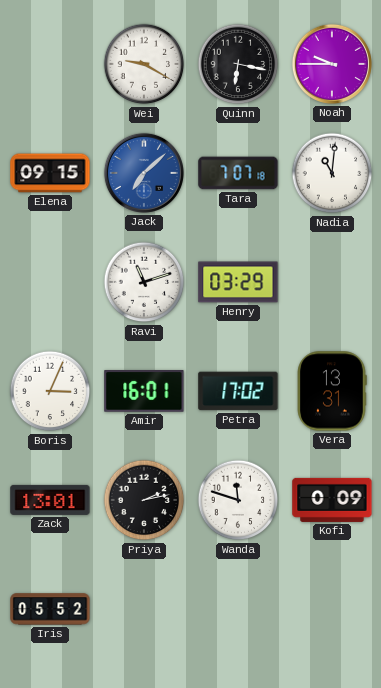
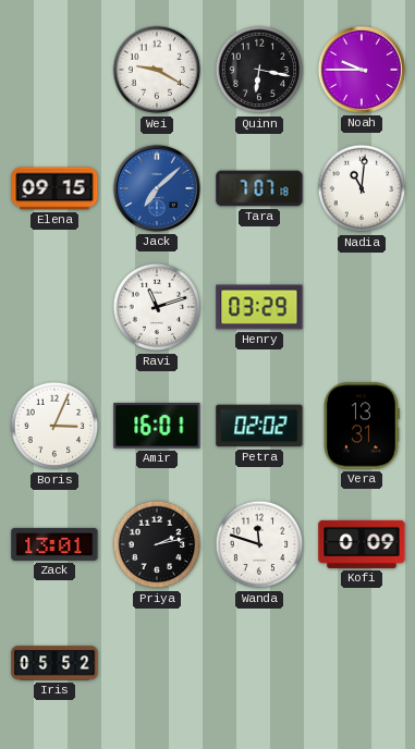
Petra: 17:02 -> 02:02 (259, 426)
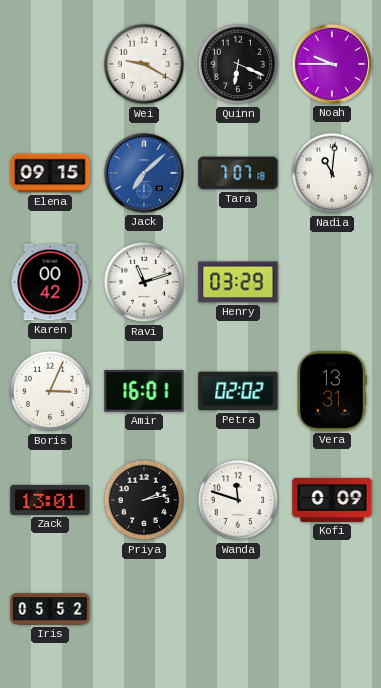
Quinn: 6:17 -> 6:19 (238, 64)
Karen: none -> 00:42 (50, 282)
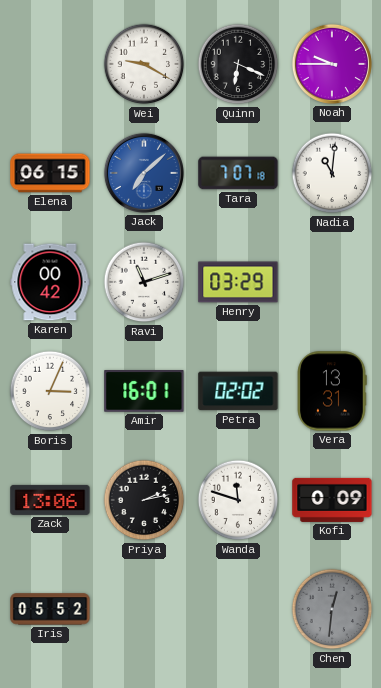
Elena: 09:15 -> 06:15 (50, 173)
Zack: 13:01 -> 13:06 (50, 500)
Chen: none -> 12:31 (332, 609)
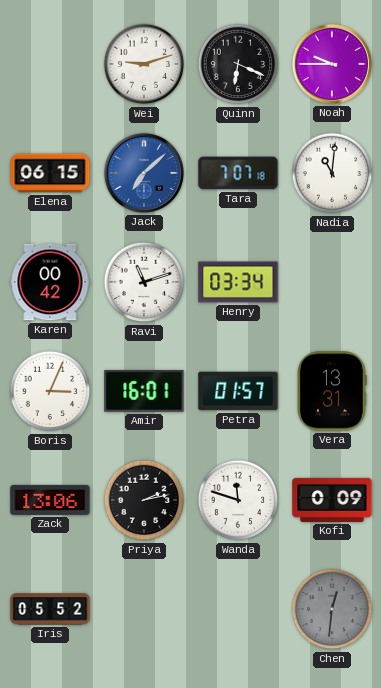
Wei: 9:20 -> 9:12 (144, 64)
Henry: 03:29 -> 03:34 (238, 282)
Petra: 02:02 -> 01:57 (238, 391)
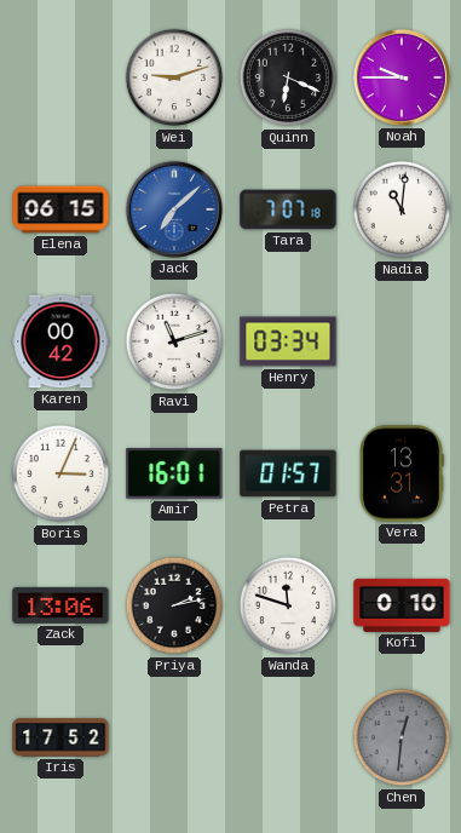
Kofi: 0:09 -> 0:10 (402, 605)
Iris: 05:52 -> 17:52 (60, 737)
